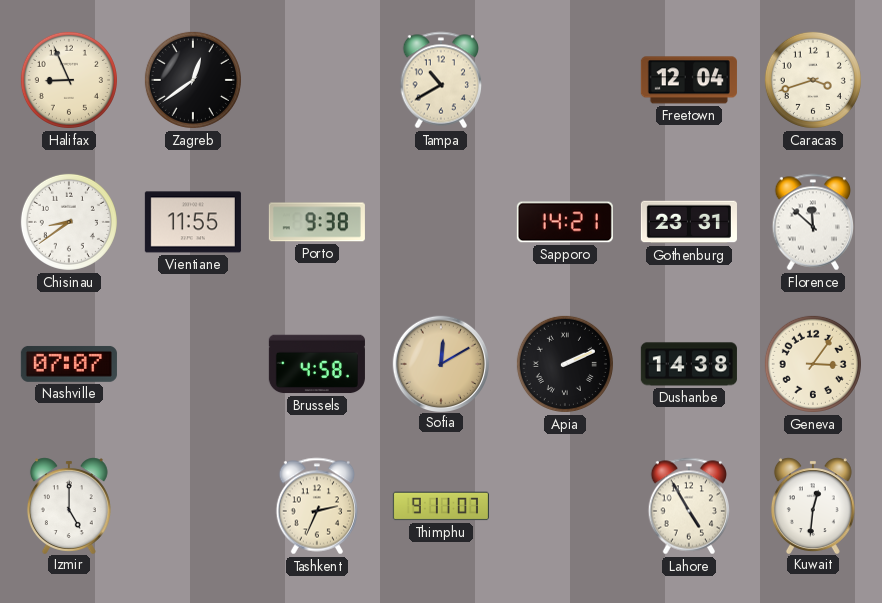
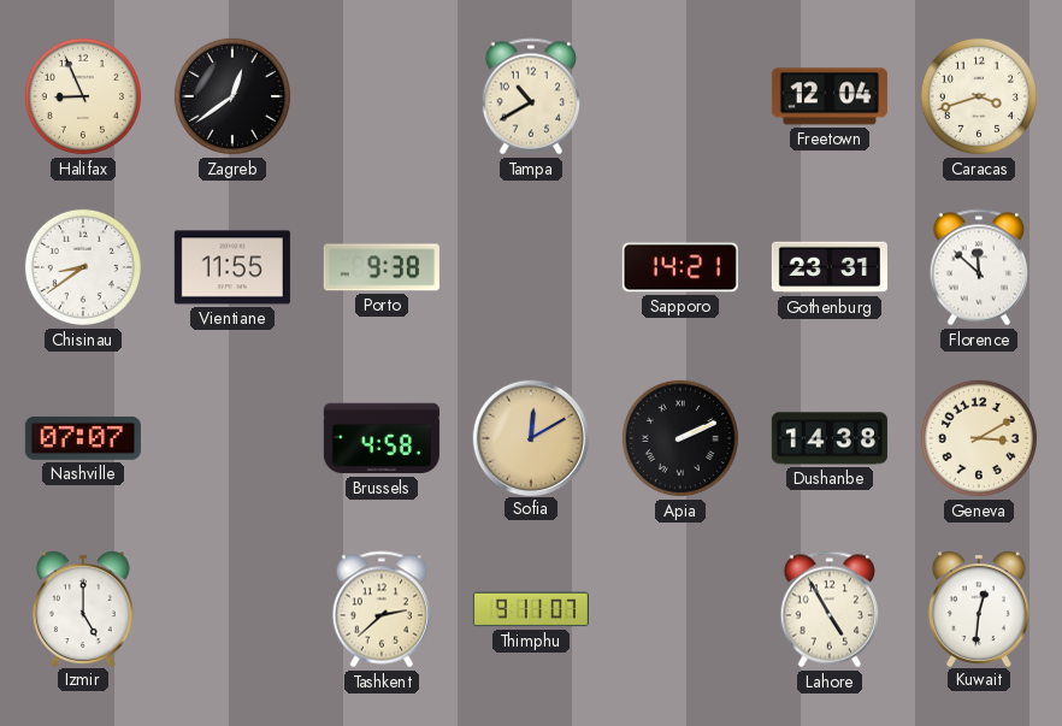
Geneva: 3:06 -> 3:10 (979, 438)
Tashkent: 2:34 -> 2:38 (380, 609)
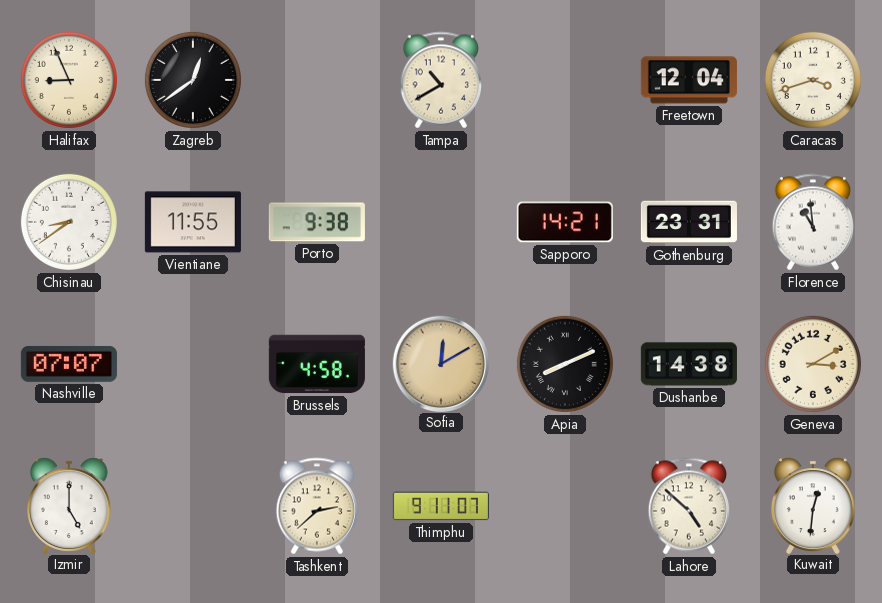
Florence: 11:52 -> 10:59 (812, 222)
Apia: 2:11 -> 8:11 (565, 364)
Lahore: 4:55 -> 4:52 (688, 506)
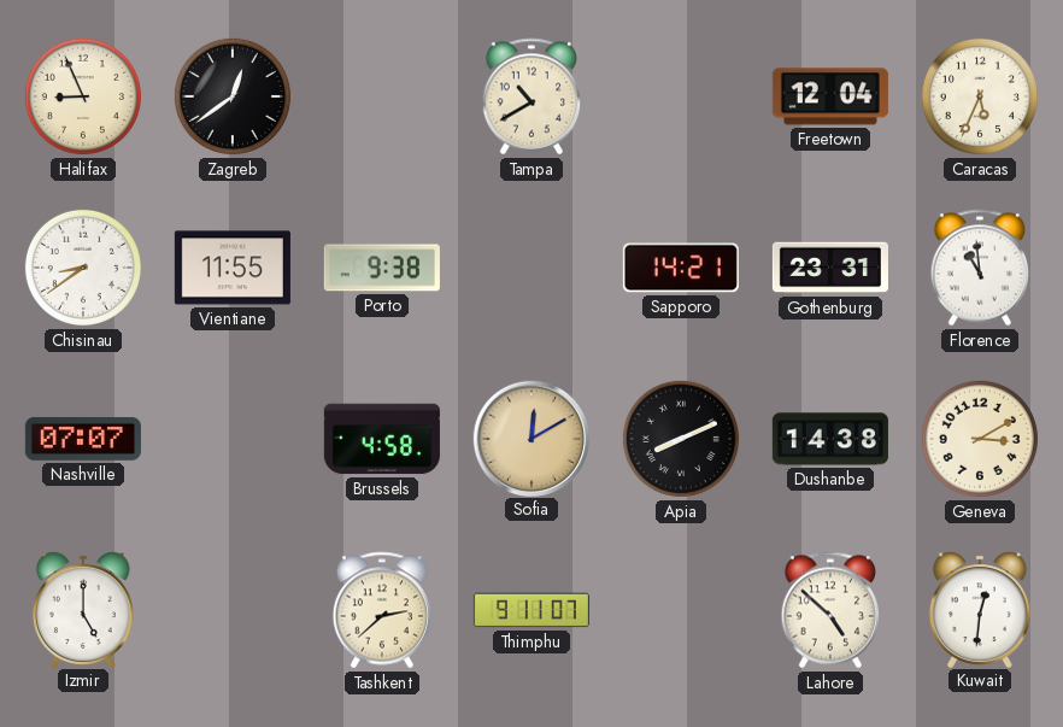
Caracas: 3:42 -> 5:34 (980, 96)
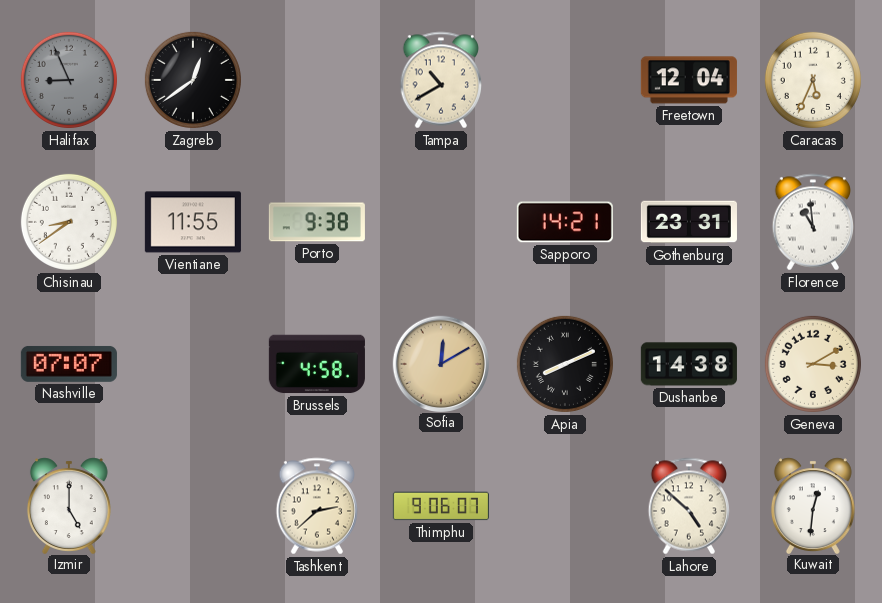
Halifax dial: cream -> grey (69, 80)
Thimphu: 9:11 -> 9:06 (441, 506)
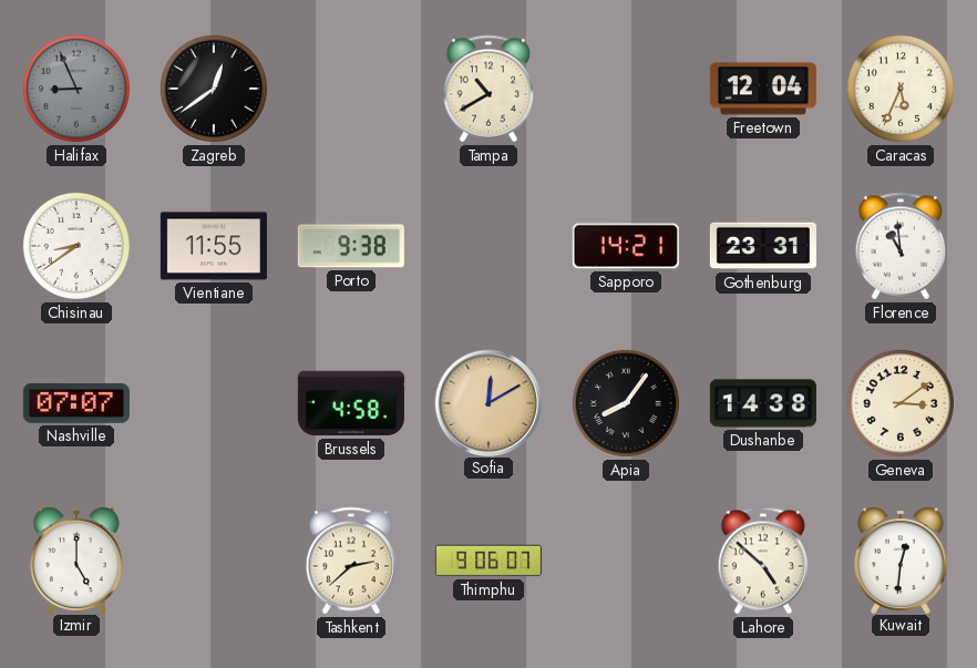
Apia: 8:11 -> 8:06 (626, 403)
Geneva: 3:10 -> 3:09 (901, 403)
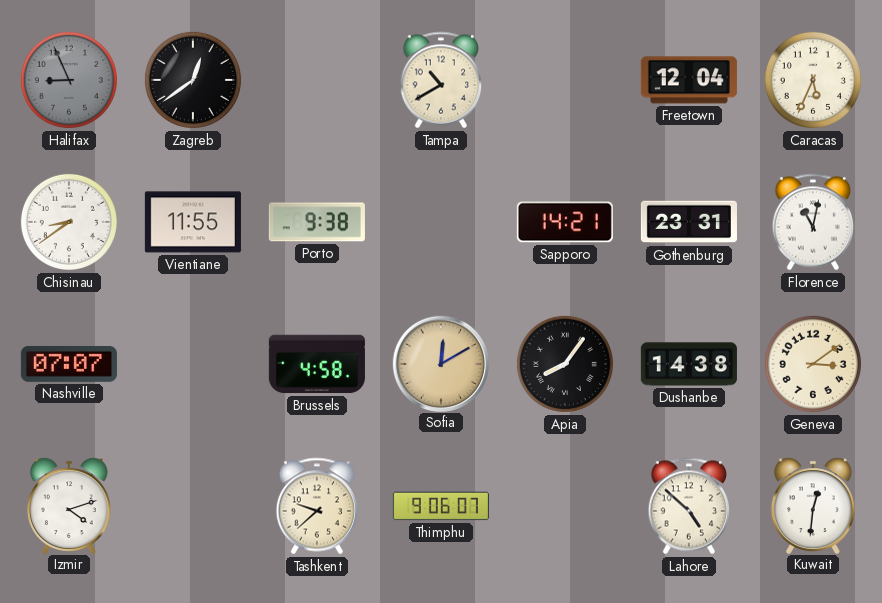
Florence: 10:59 -> 11:02 (812, 222)
Izmir: 5:00 -> 4:12 (69, 505)
Tashkent: 2:38 -> 9:38 (316, 506)
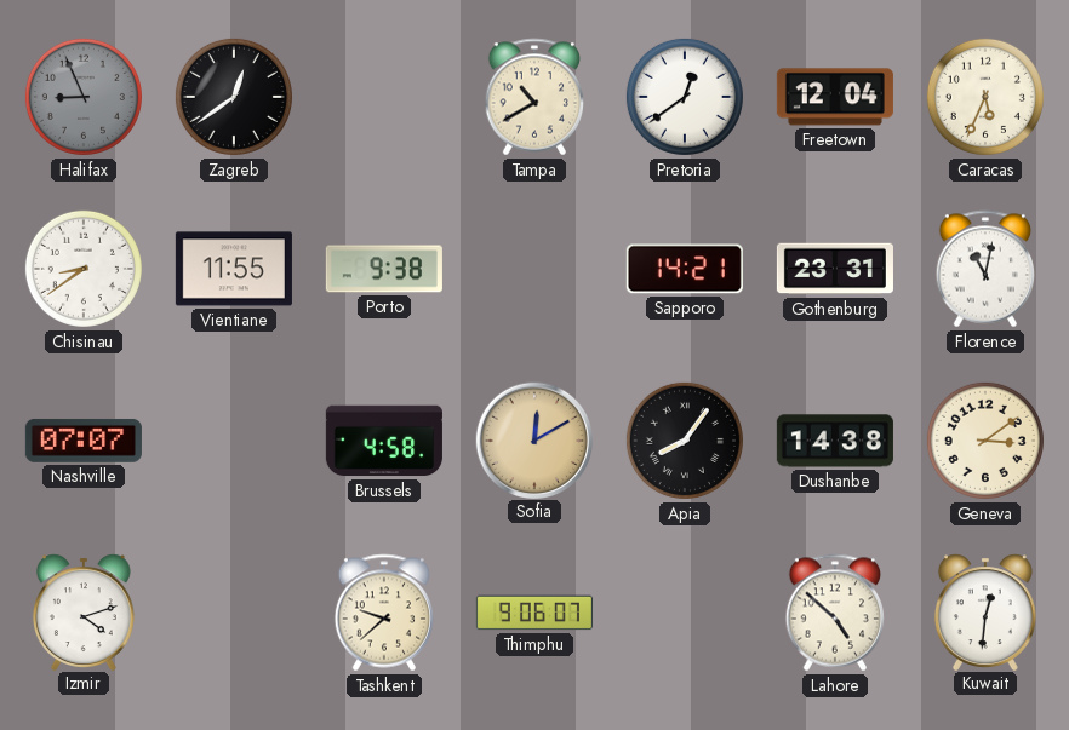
Pretoria: none -> 12:39 (685, 97)
